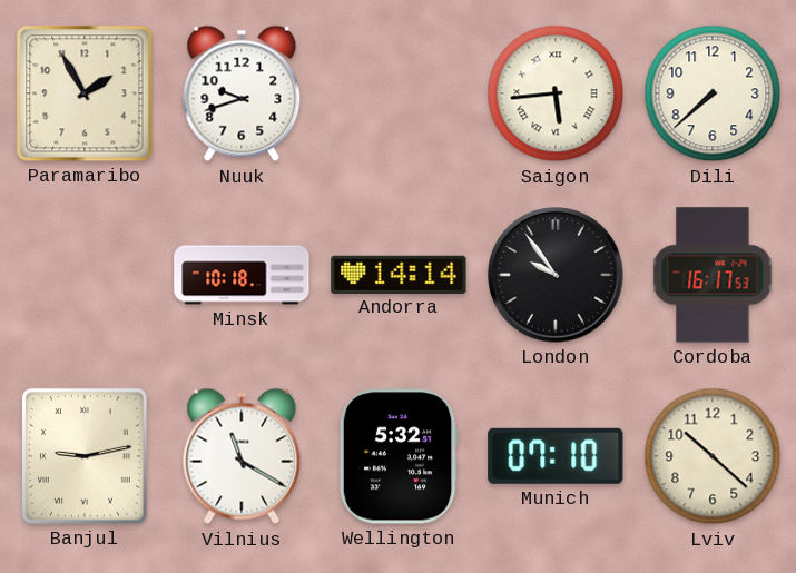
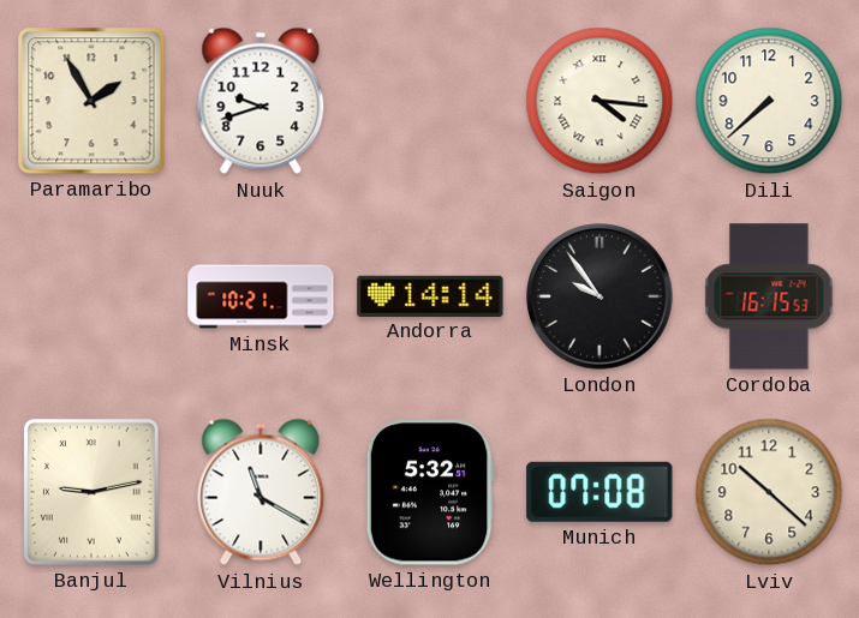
Saigon: 5:44 -> 4:16 (599, 101)
Minsk: 10:18 -> 10:21 (261, 296)
Cordoba: 16:17 -> 16:15 (769, 296)
Munich: 07:10 -> 07:08 (599, 492)
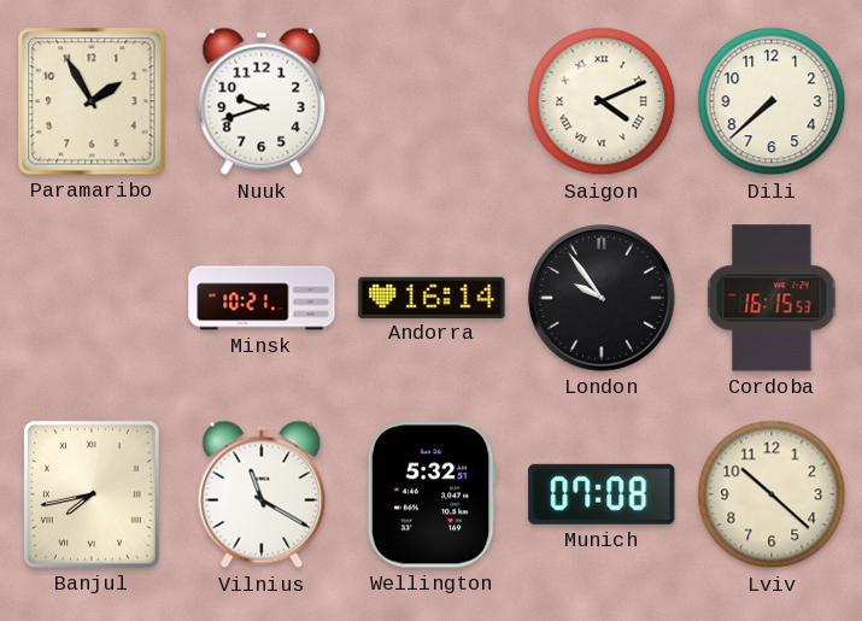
Saigon: 4:16 -> 4:11 (602, 101)
Andorra: 14:14 -> 16:14 (432, 297)
Banjul: 9:13 -> 7:43 (92, 494)
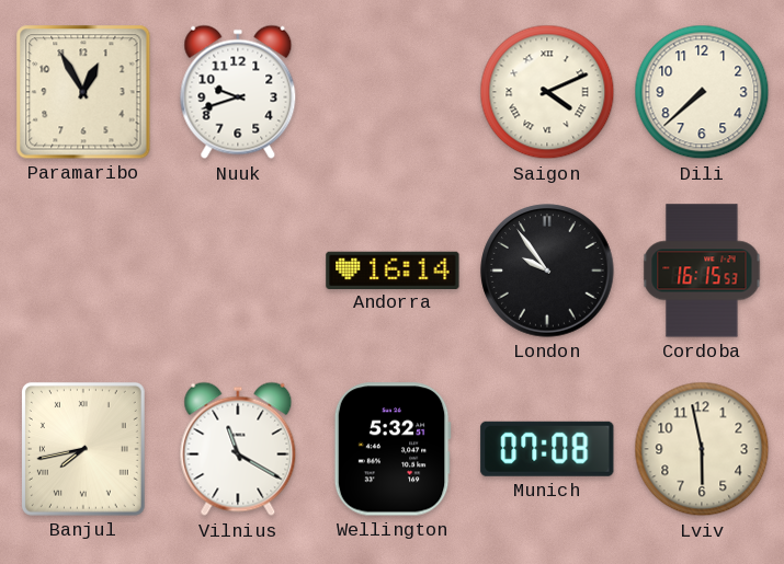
Paramaribo: 1:55 -> 12:55 (83, 92)
Minsk: 10:21 -> none (262, 298)
Lviv: 10:22 -> 5:58 (702, 449)
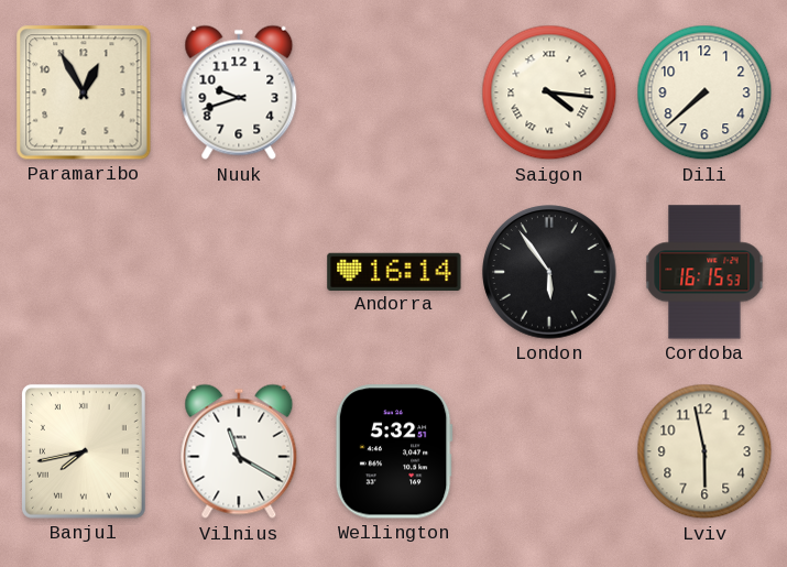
Saigon: 4:11 -> 4:16 (549, 92)
London: 9:54 -> 5:54 (549, 272)
Munich: 07:08 -> none (547, 449)
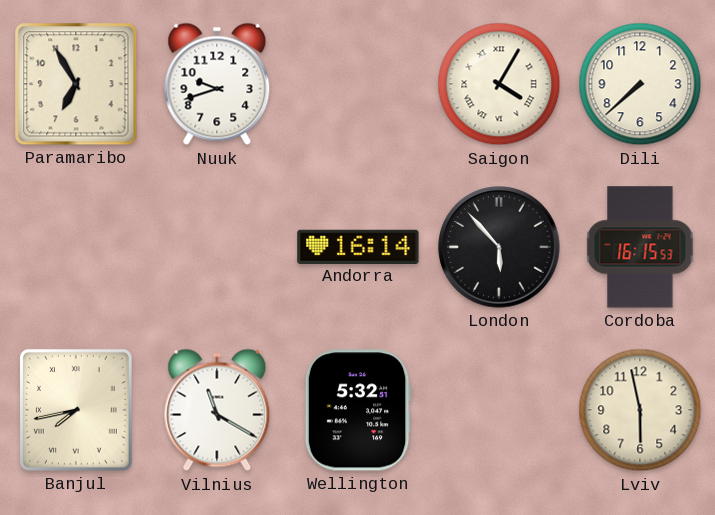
Paramaribo: 12:55 -> 6:55 (76, 84)
Saigon: 4:16 -> 4:05 (499, 84)
London: 5:54 -> 5:53 (499, 247)
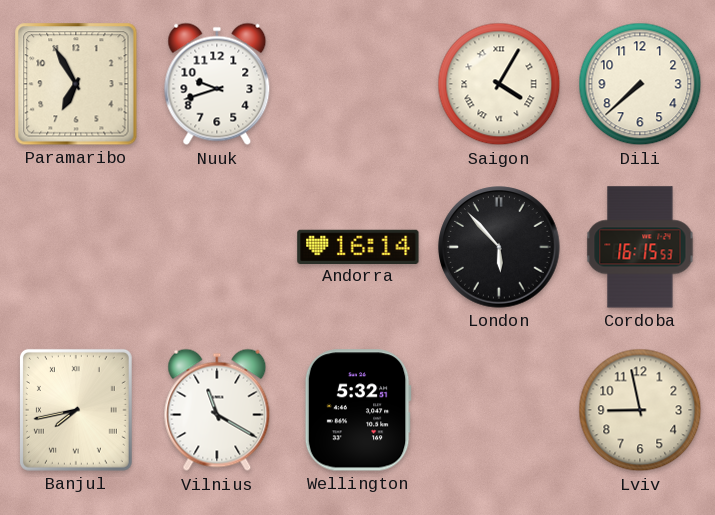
Lviv: 5:58 -> 8:58 (640, 410)
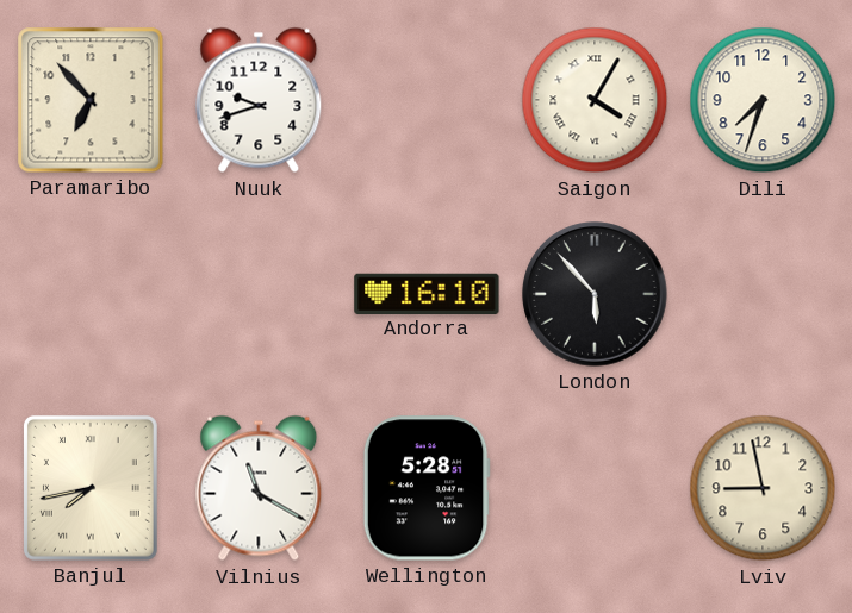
Paramaribo: 6:55 -> 6:53 (91, 100)
Dili: 7:38 -> 7:33 (763, 100)
Andorra: 16:14 -> 16:10 (427, 293)
Cordoba: 16:15 -> none (640, 247)
Wellington: 5:32 -> 5:28 (427, 488)
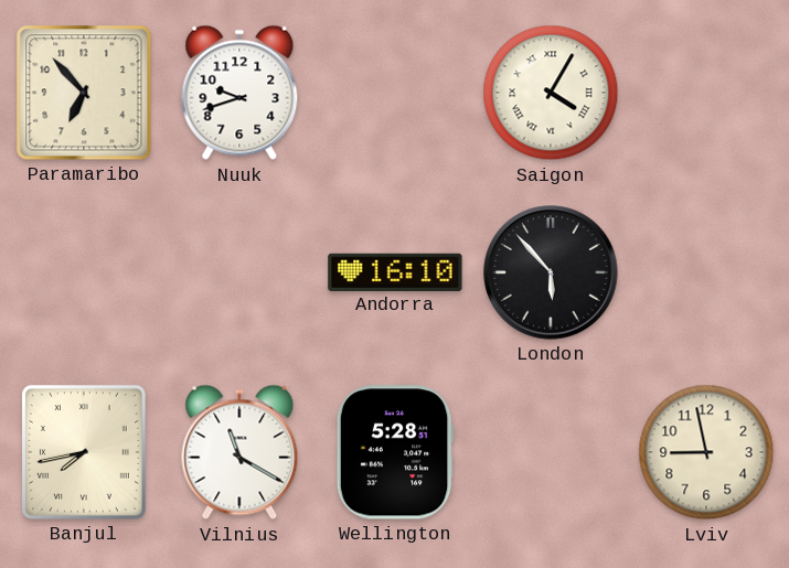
Dili: 7:33 -> none (763, 100)
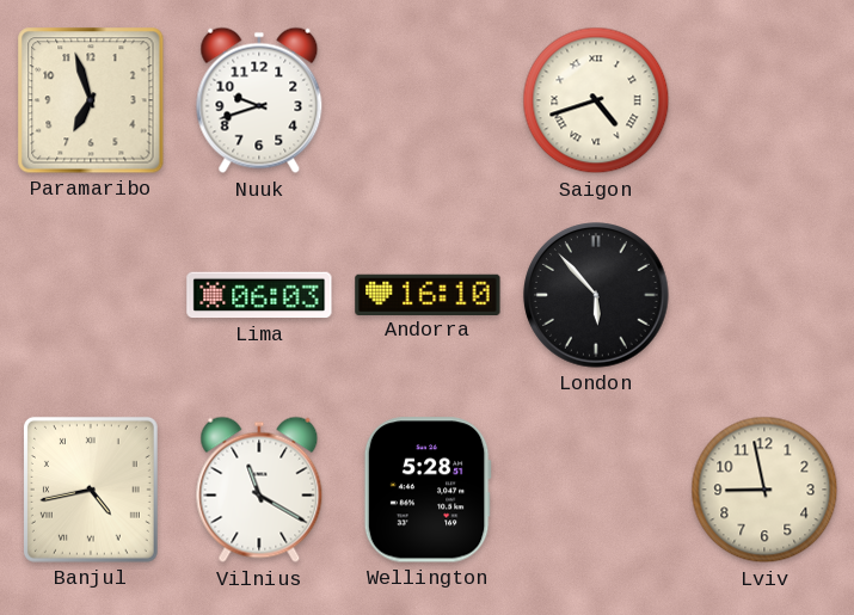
Paramaribo: 6:53 -> 6:57 (91, 100)
Saigon: 4:05 -> 4:42 (596, 100)
Lima: none -> 06:03 (259, 295)
Banjul: 7:43 -> 4:43 (91, 490)
